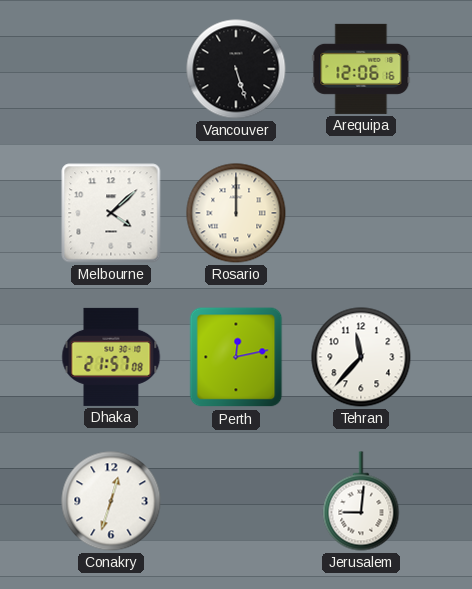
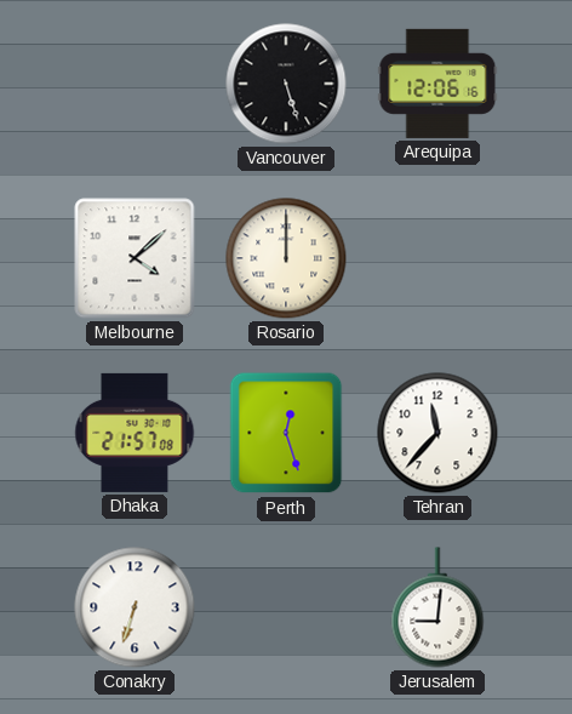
Perth: 12:13 -> 12:27 (286, 433)
Conakry: 12:33 -> 6:33 (135, 607)
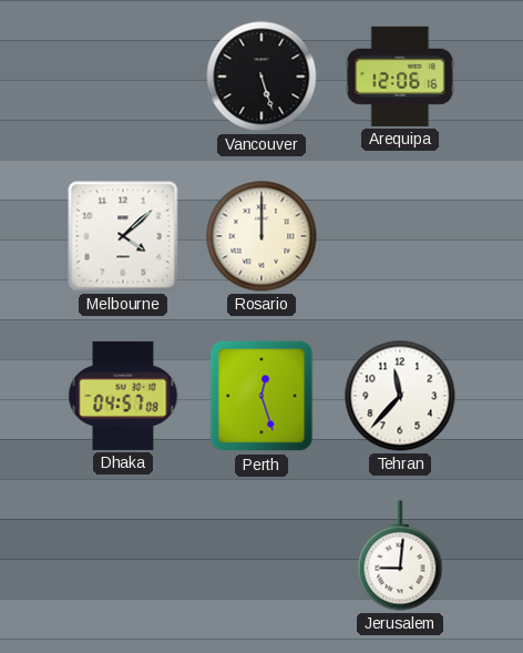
Dhaka: 21:57 -> 04:57 (123, 396)
Conakry: 6:33 -> none (135, 607)
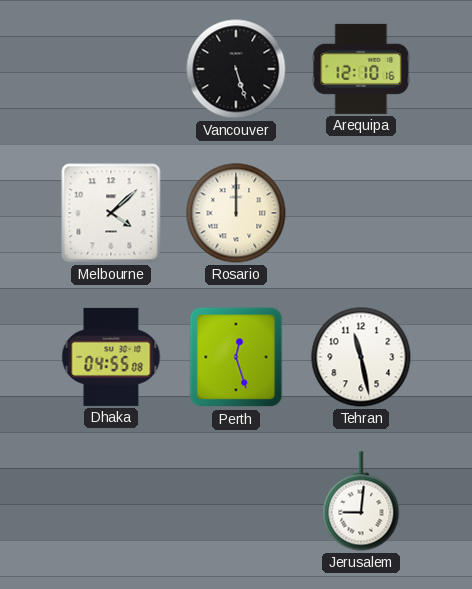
Arequipa: 12:06 -> 12:10 (361, 69)
Dhaka: 04:57 -> 04:55 (111, 357)
Tehran: 11:37 -> 11:28 (361, 357)
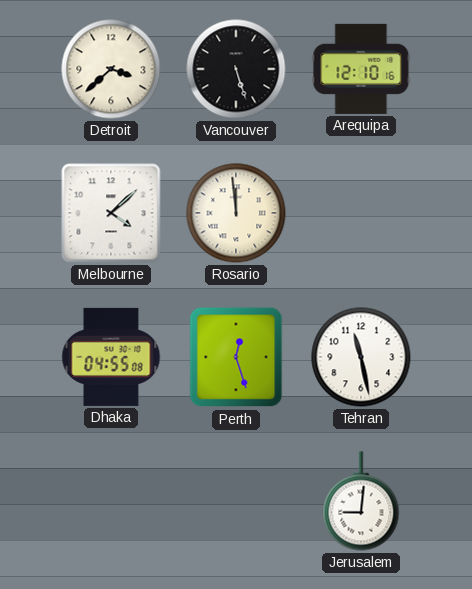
Detroit: none -> 3:38 (111, 69)
Rosario: 12:00 -> 11:59 (236, 213)
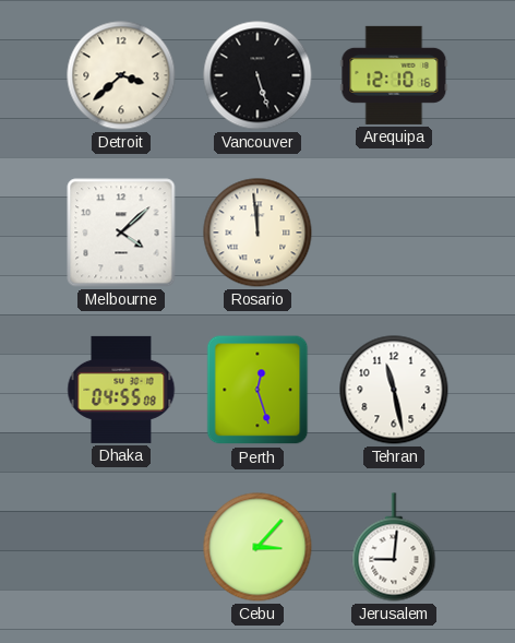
Cebu: none -> 3:07 (257, 547)
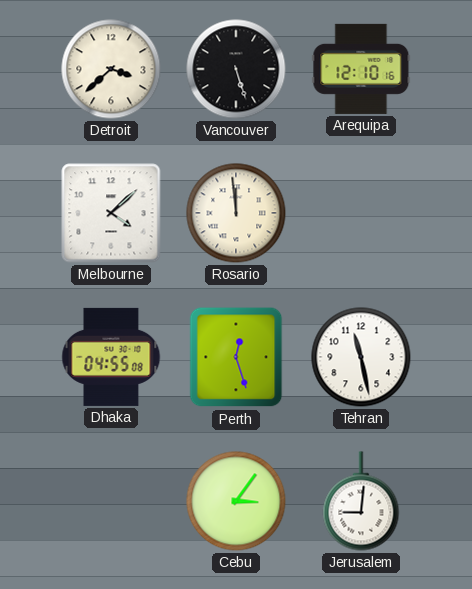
Cebu: 3:07 -> 3:06 (236, 501)
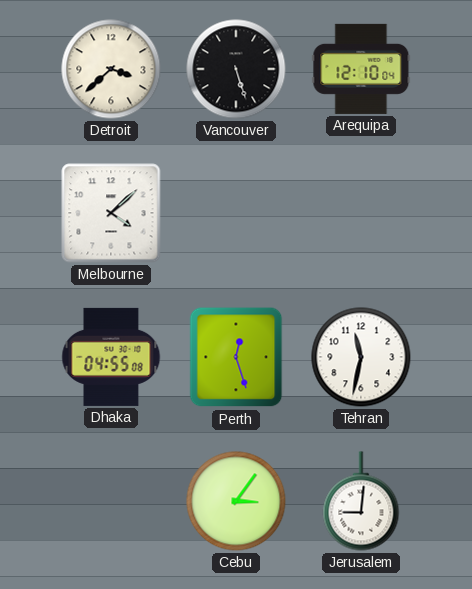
Arequipa: 12:10:16 -> 12:10:04 (361, 69)
Rosario: 11:59 -> none (236, 213)
Tehran: 11:28 -> 11:32 (361, 357)
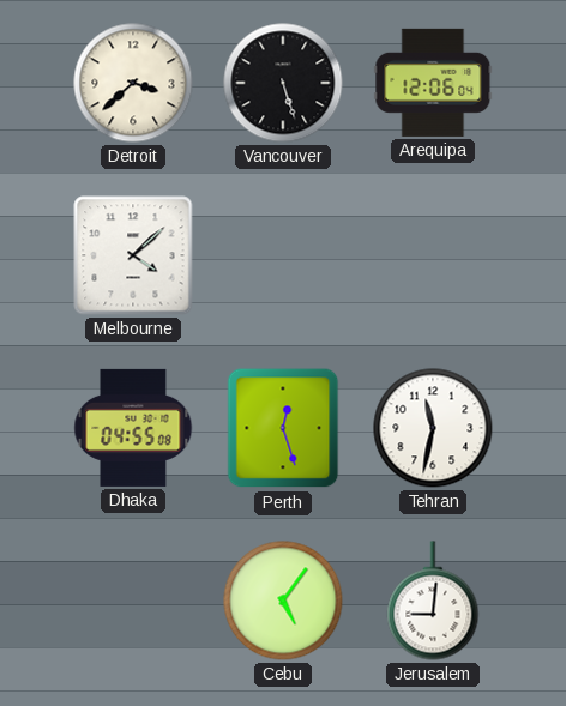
Arequipa: 12:10 -> 12:06 (433, 83)
Cebu: 3:06 -> 5:06 (283, 601)
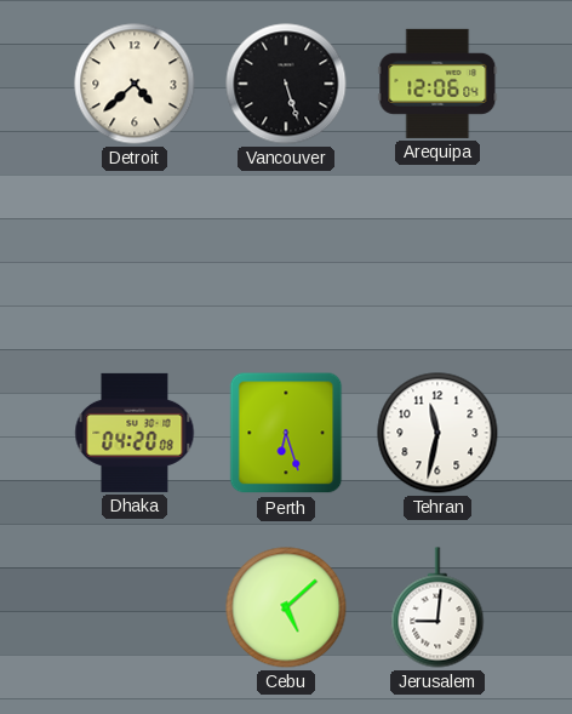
Detroit: 3:38 -> 4:38 (135, 84)
Melbourne: 4:08 -> none (133, 255)
Dhaka: 04:55 -> 04:20 (135, 433)
Perth: 12:27 -> 6:27 (286, 433)
Cebu: 5:06 -> 5:08 (286, 607)
